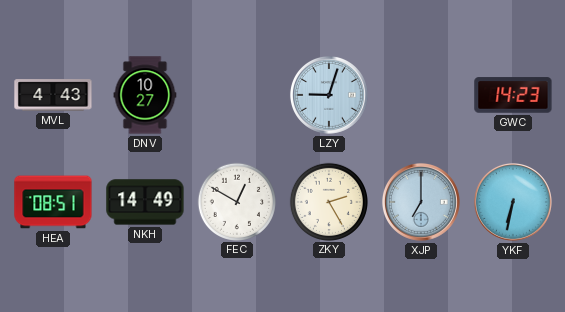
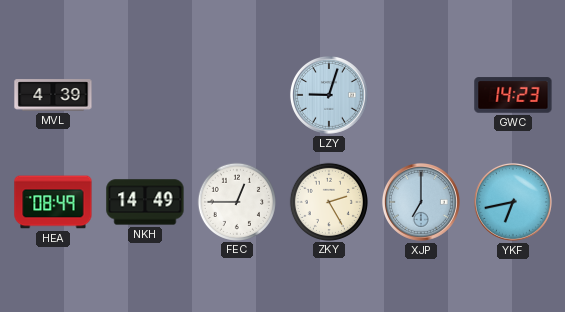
MVL: 4:43 -> 4:39 (53, 95)
DNV: 10:27 -> none (145, 95)
HEA: 08:51 -> 08:49 (53, 202)
FEC: 12:50 -> 12:45 (236, 201)
YKF: 6:32 -> 6:43 (513, 202)
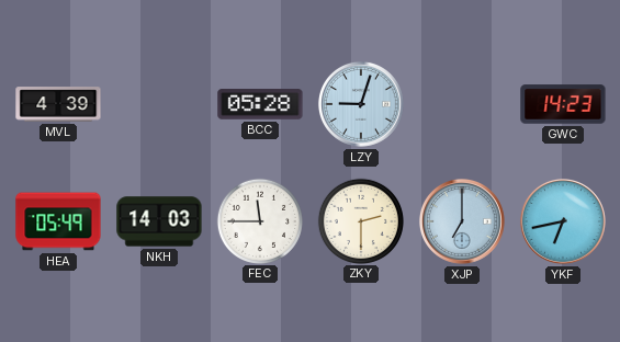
BCC: none -> 05:28 (260, 104)
HEA: 08:49 -> 05:49 (58, 221)
NKH: 14:49 -> 14:03 (159, 221)
FEC: 12:45 -> 11:45 (259, 220)
ZKY: 2:25 -> 2:30 (360, 220)
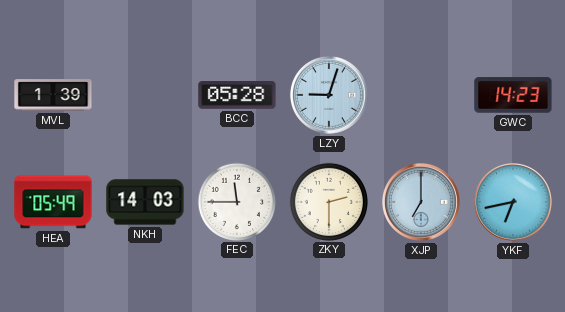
MVL: 4:39 -> 1:39 (53, 95)
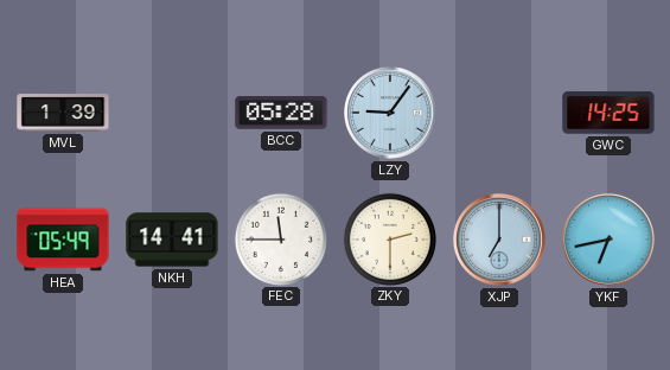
LZY: 9:03 -> 9:06 (390, 113)
GWC: 14:23 -> 14:25 (608, 113)
NKH: 14:03 -> 14:41 (172, 240)
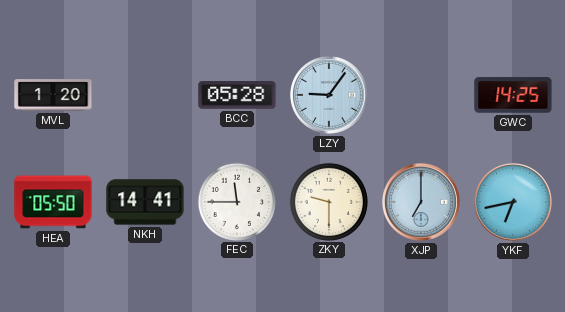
MVL: 1:39 -> 1:20 (53, 95)
HEA: 05:49 -> 05:50 (53, 202)
ZKY: 2:30 -> 9:30 (328, 201)
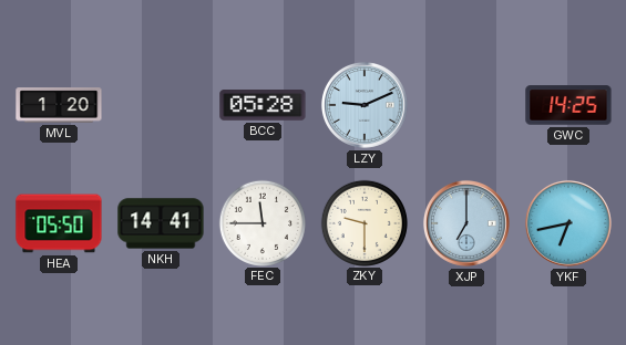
LZY: 9:06 -> 9:11 (365, 105)
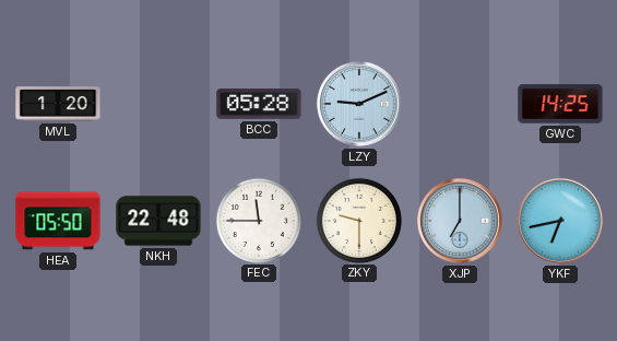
NKH: 14:41 -> 22:48 (158, 221)
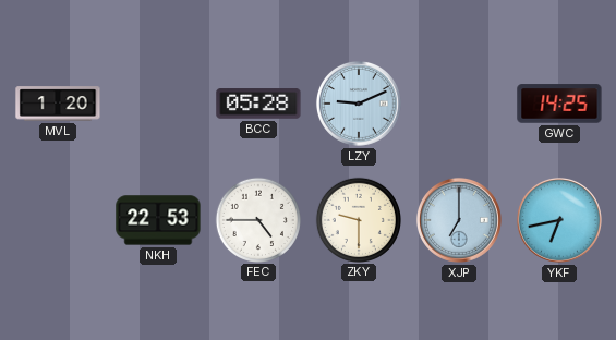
HEA: 05:50 -> none (58, 221)
NKH: 22:48 -> 22:53 (158, 220)
FEC: 11:45 -> 4:45 (257, 219)
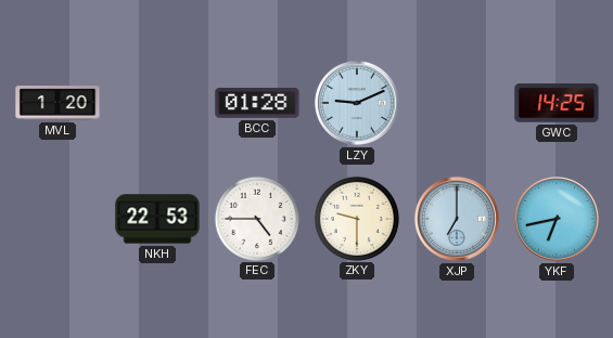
BCC: 05:28 -> 01:28 (257, 103)
